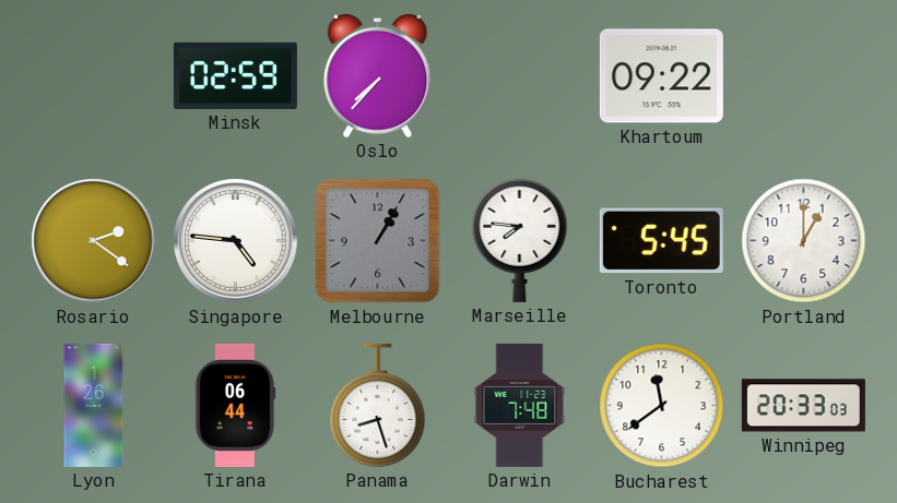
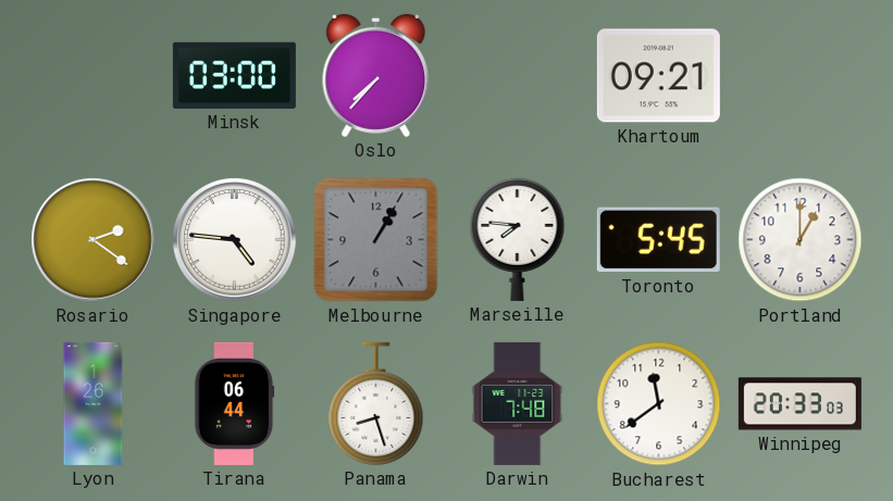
Minsk: 02:59 -> 03:00 (234, 75)
Khartoum: 09:22 -> 09:21 (658, 76)
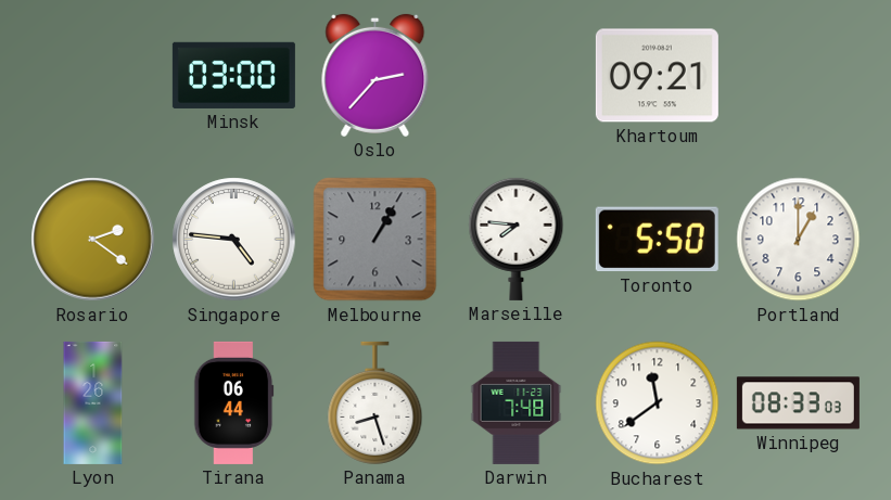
Oslo: 7:37 -> 2:37 (376, 75)
Toronto: 5:45 -> 5:50 (657, 240)
Winnipeg: 20:33 -> 08:33 (798, 403)
